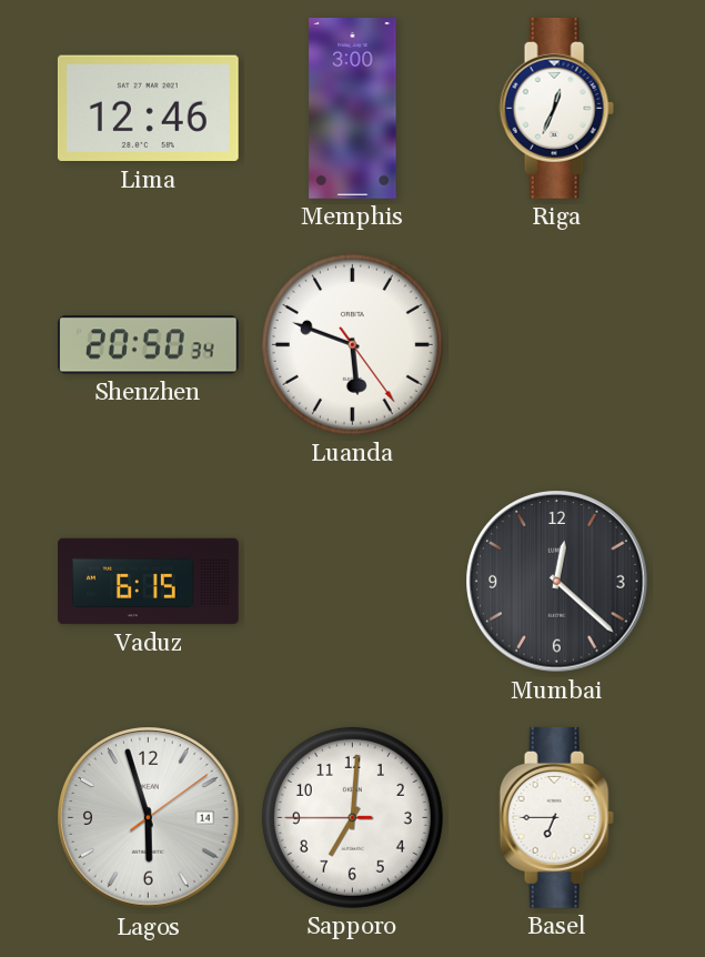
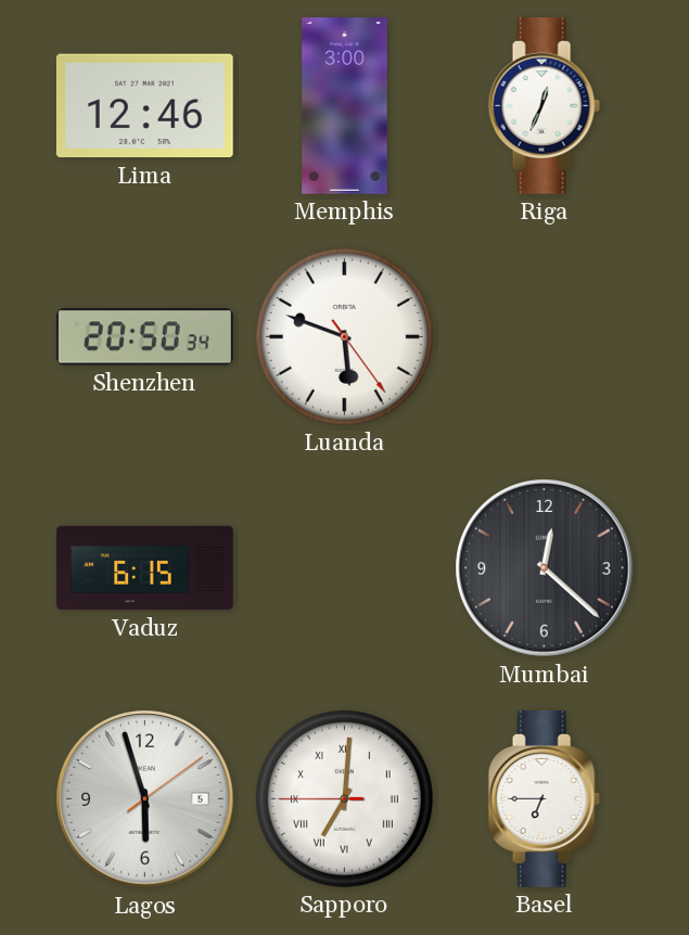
Lagos date: 14 -> 5 (145, 799)
Sapporo numerals: Arabic -> Roman (344, 798)
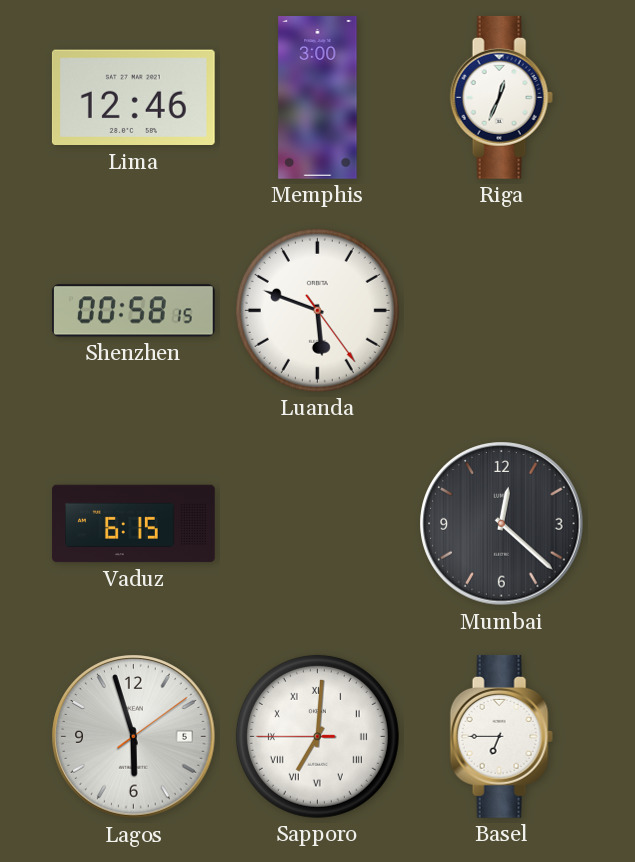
Shenzhen: 20:50 -> 00:58 (133, 311)
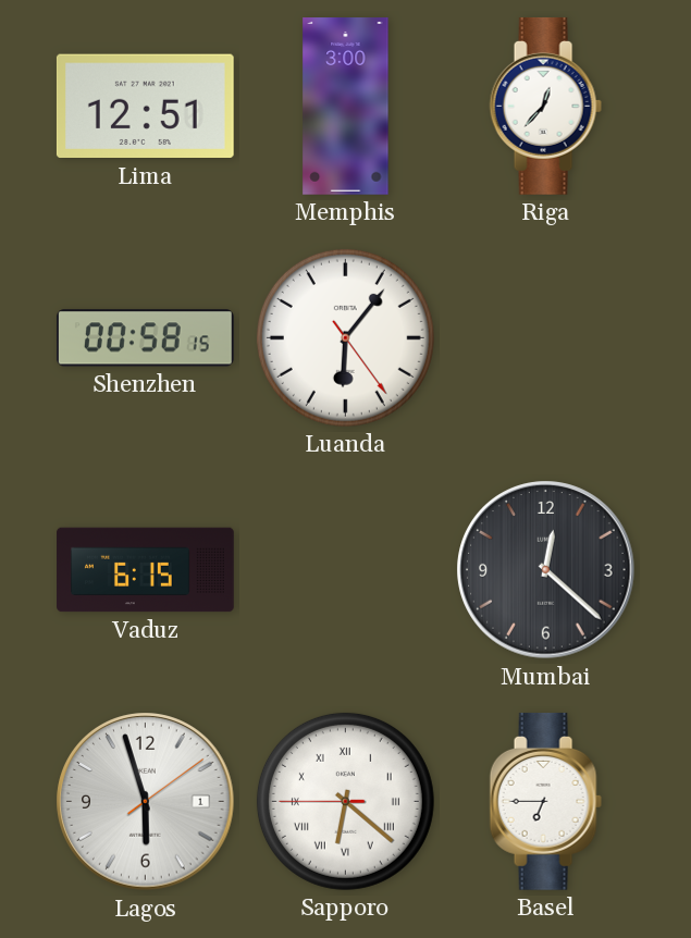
Lima: 12:46 -> 12:51 (145, 107)
Riga: 12:34 -> 12:37 (545, 106)
Luanda: 5:48 -> 6:06 (345, 337)
Lagos date: 5 -> 1 (146, 802)
Sapporo: 7:00 -> 6:21 (345, 801)
